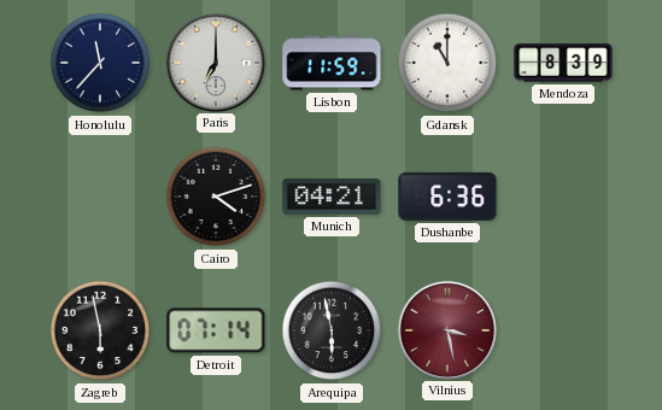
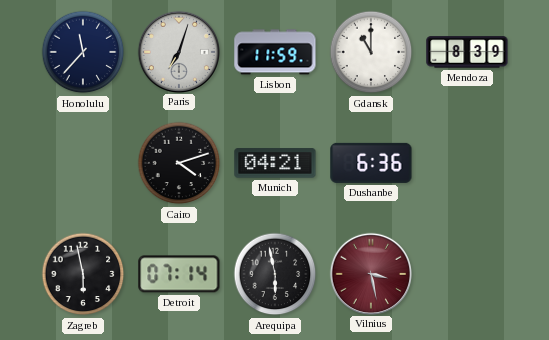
Paris: 7:00 -> 7:03 (178, 51)
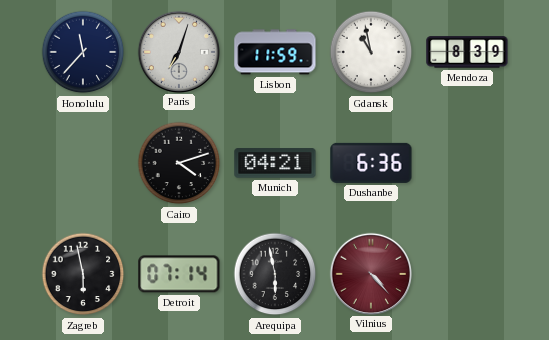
Gdansk: 11:00 -> 10:58 (371, 52)
Vilnius: 3:28 -> 4:23 (370, 273)
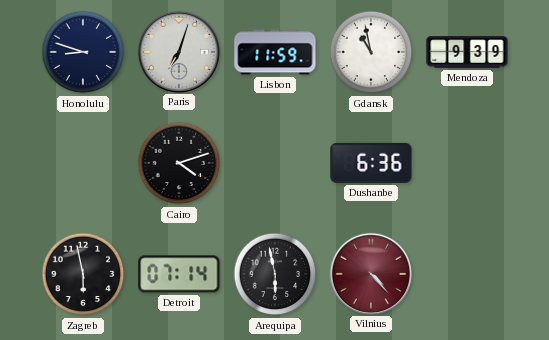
Honolulu: 11:37 -> 8:48 (83, 52)
Mendoza: 8:39 -> 9:39 (467, 52)
Munich: 04:21 -> none (275, 163)
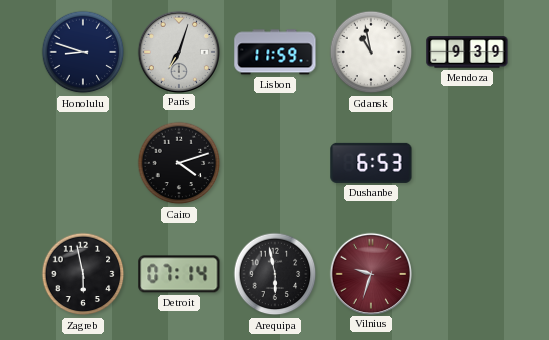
Dushanbe: 6:36 -> 6:53 (371, 163)
Vilnius: 4:23 -> 9:33 (370, 273)
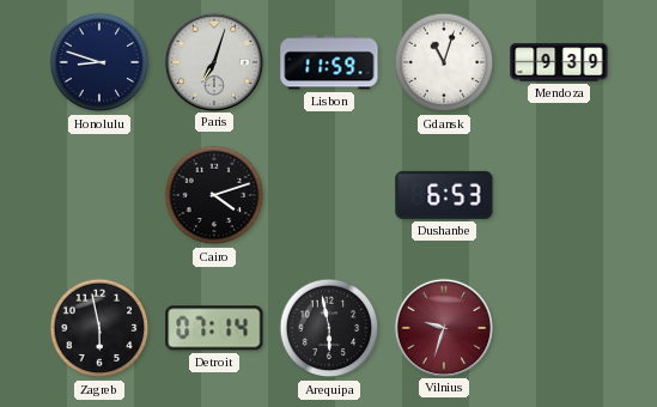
Gdansk: 10:58 -> 11:03 (444, 62)
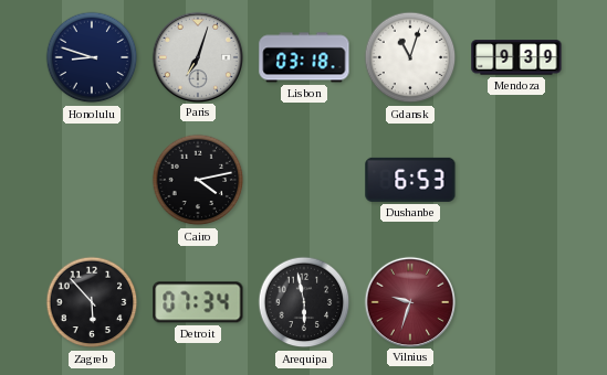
Lisbon: 11:59 -> 03:18 (304, 57)
Cairo: 4:12 -> 4:13 (198, 180)
Zagreb: 5:58 -> 5:53 (92, 302)
Detroit: 07:14 -> 07:34 (198, 302)
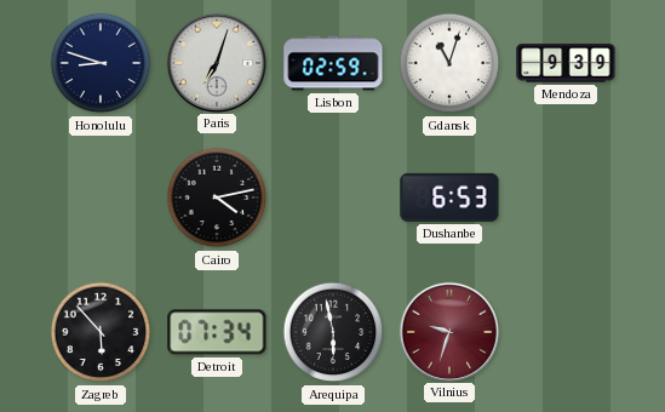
Lisbon: 03:18 -> 02:59 (333, 63)
